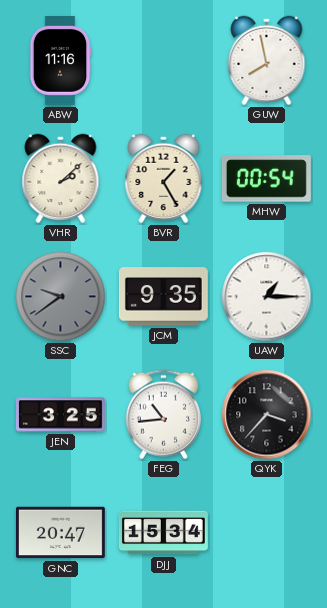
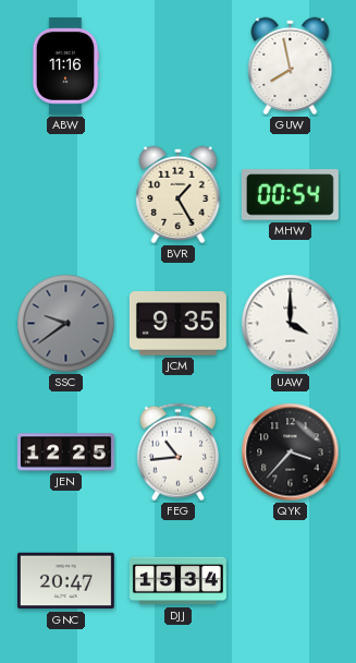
VHR: 2:08 -> none (61, 179)
UAW: 1:15 -> 4:00 (291, 324)
JEN: 3:25 -> 12:25 (66, 453)
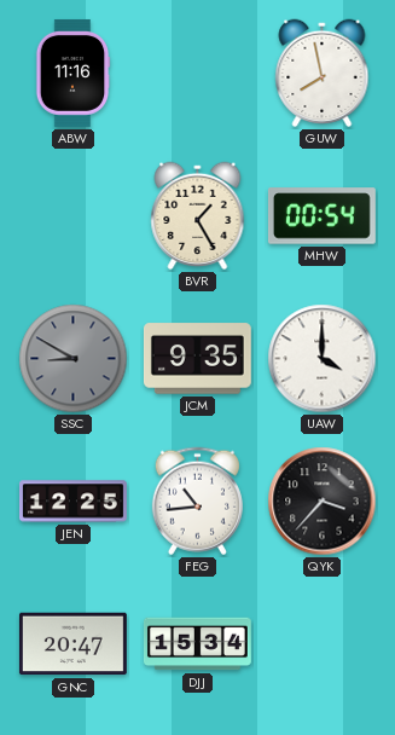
SSC: 9:39 -> 8:50 (74, 359)
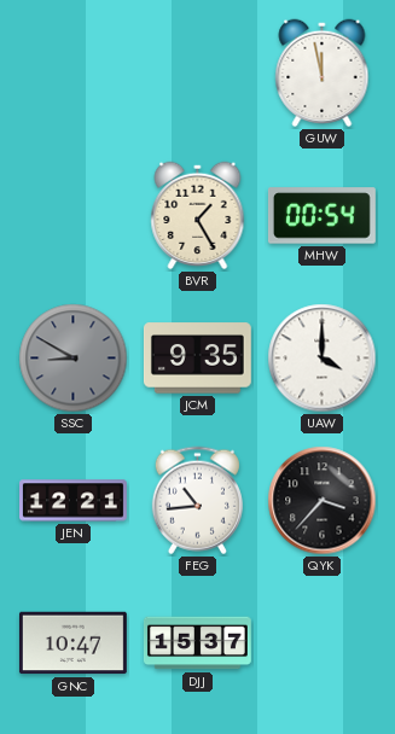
ABW: 11:16 -> none (72, 73)
GUW: 7:58 -> 11:58 (323, 74)
JEN: 12:25 -> 12:21 (74, 501)
GNC: 20:47 -> 10:47 (72, 643)
DJJ: 15:34 -> 15:37 (197, 643)
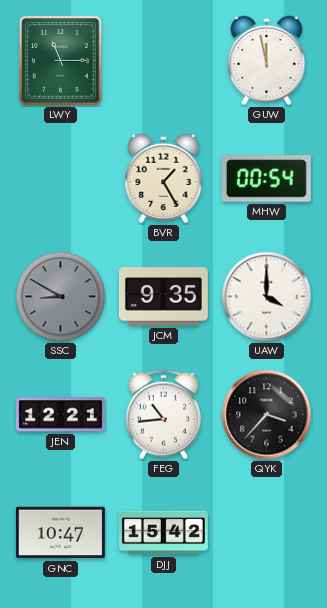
LWY: none -> 11:15 (61, 61)
DJJ: 15:37 -> 15:42 (163, 533)
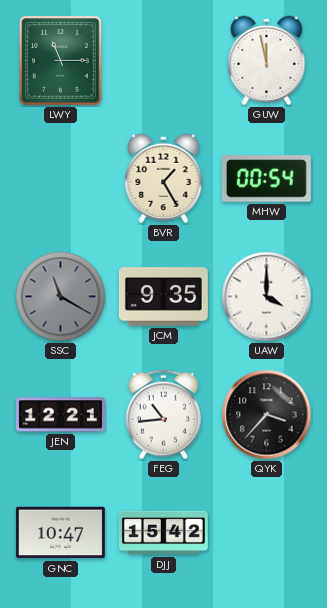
SSC: 8:50 -> 11:20 (61, 297)
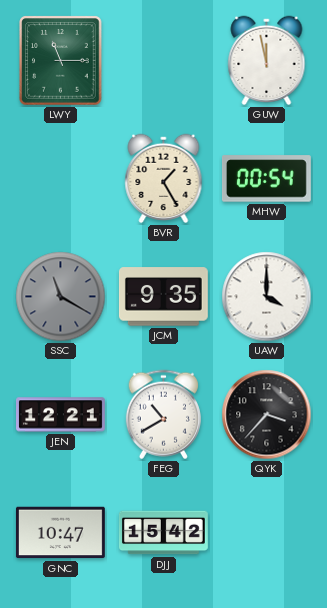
FEG: 10:44 -> 10:40 (163, 415)
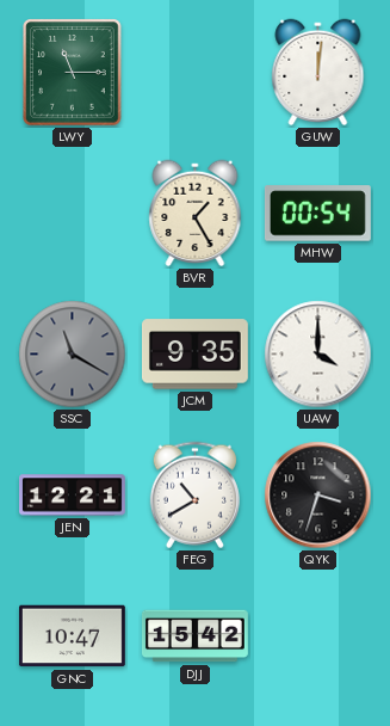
GUW: 11:58 -> 12:01 (318, 73)
QYK: 3:37 -> 3:33 (318, 496)
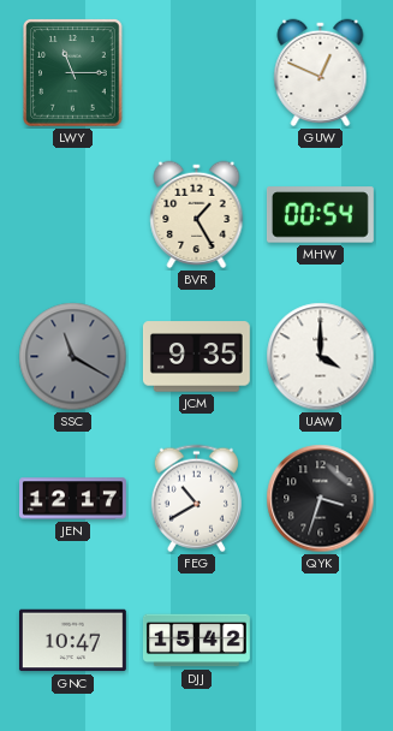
GUW: 12:01 -> 12:49 (321, 73)
JEN: 12:21 -> 12:17 (73, 499)
